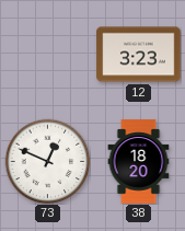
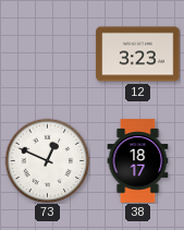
38: 18:20 -> 18:17 (138, 161)
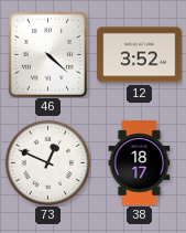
46: none -> 4:22 (47, 54)
12: 3:23 -> 3:52 (140, 55)
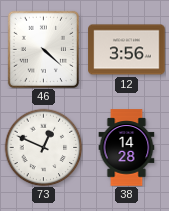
12: 3:52 -> 3:56 (127, 50)
38: 18:17 -> 14:28 (127, 148)
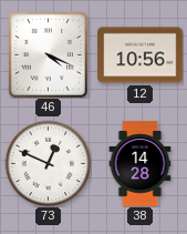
46: 4:22 -> 4:19 (48, 54)
12: 3:56 -> 10:56 (141, 55)
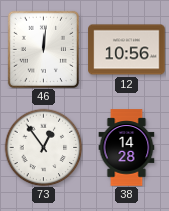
46: 4:19 -> 12:01 (43, 49)
73: 12:49 -> 12:54 (43, 147)
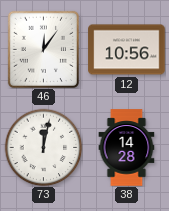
46: 12:01 -> 12:06 (43, 49)
73: 12:54 -> 12:02 (43, 147)
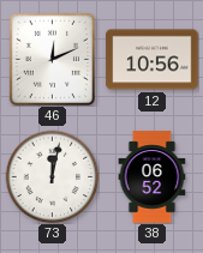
46: 12:06 -> 12:11 (52, 59)
38: 14:28 -> 06:52 (153, 177)
